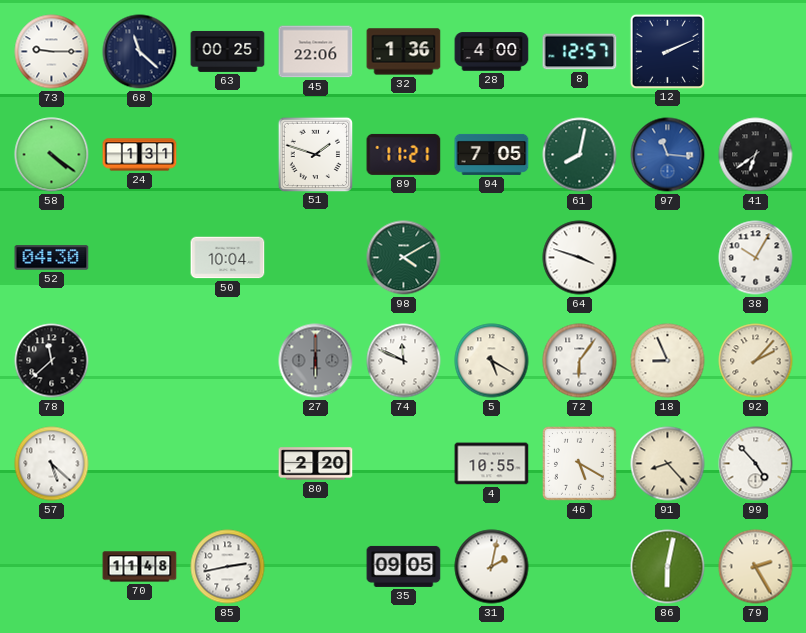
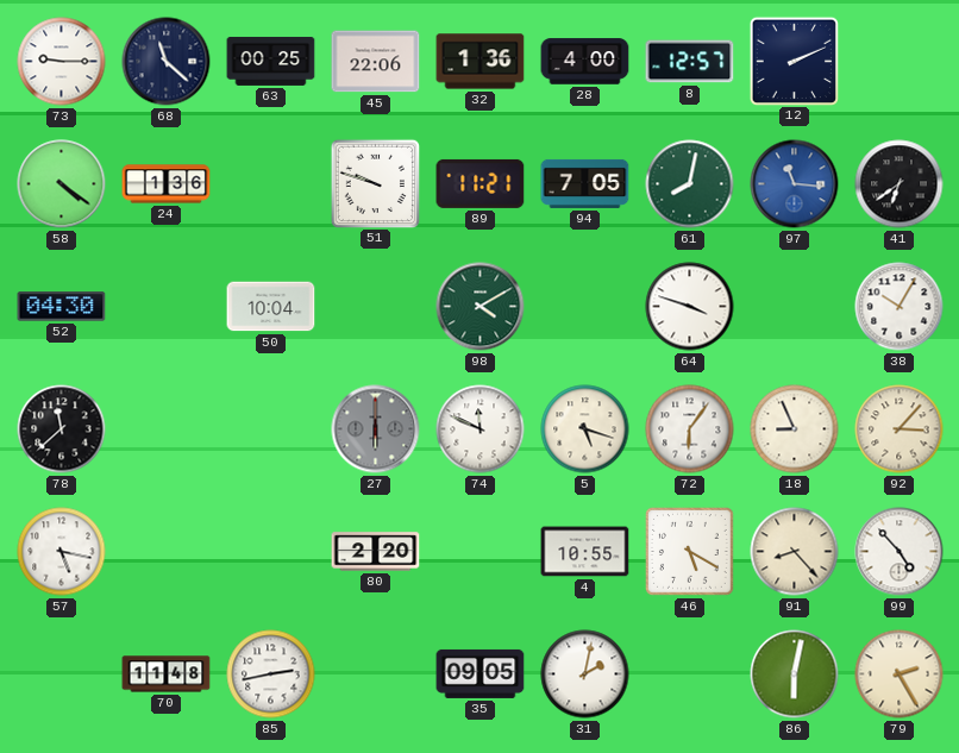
24: 1:31 -> 1:36 (167, 184)
51: 1:48 -> 9:48 (375, 183)
5: 5:20 -> 5:18 (585, 429)
92: 2:07 -> 3:07 (900, 429)
57: 5:22 -> 5:17 (62, 552)
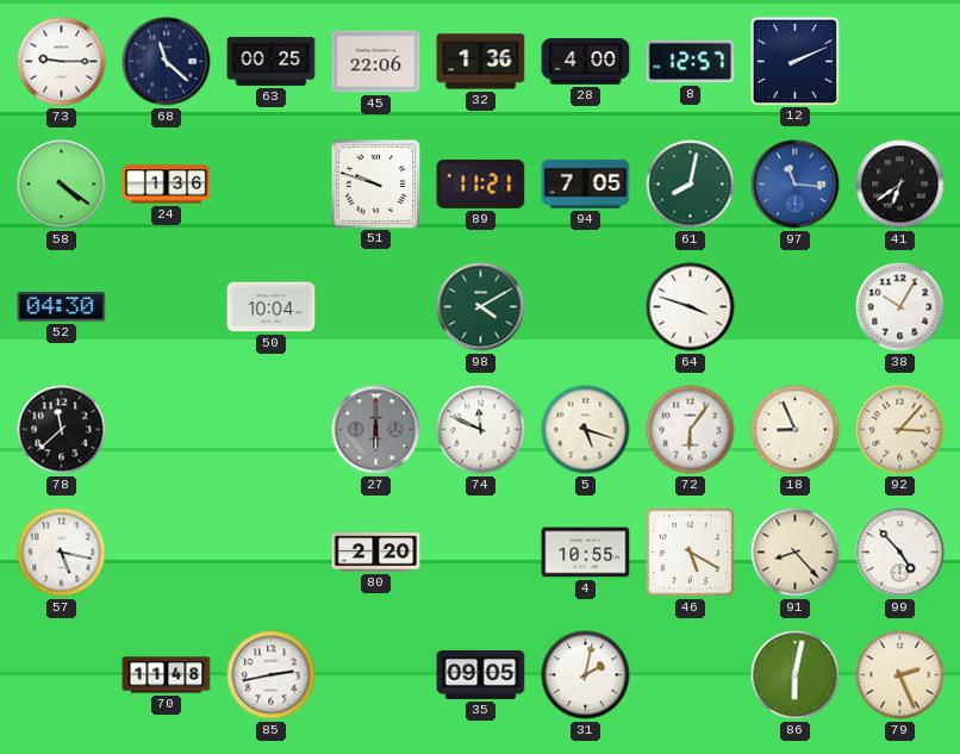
79: 2:25 -> 2:26 (900, 675)
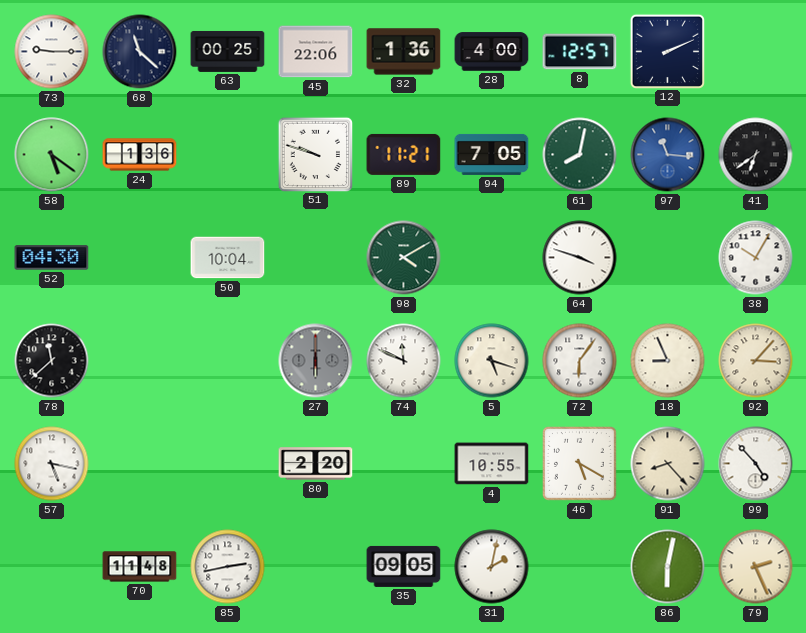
58: 4:21 -> 5:21 (52, 155)
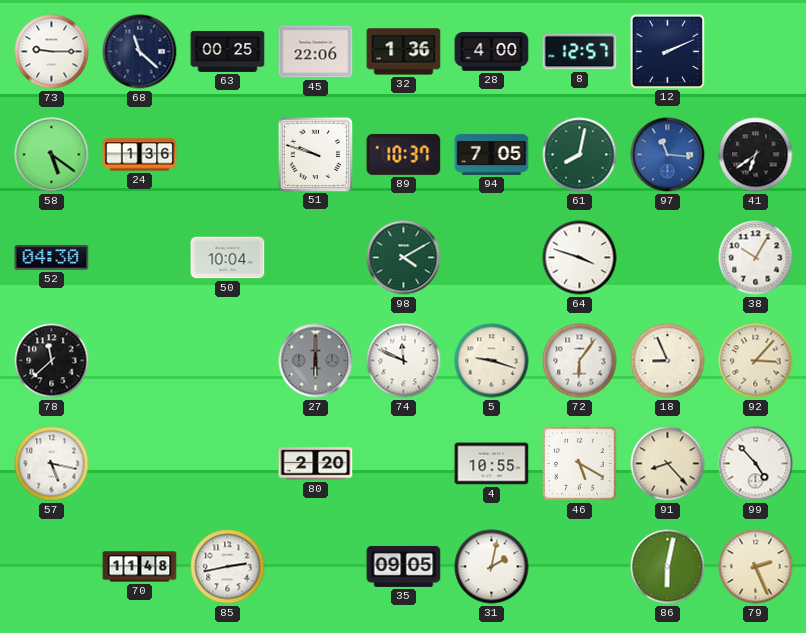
89: 11:21 -> 10:37 (404, 154)
5: 5:18 -> 9:18 (492, 361)
